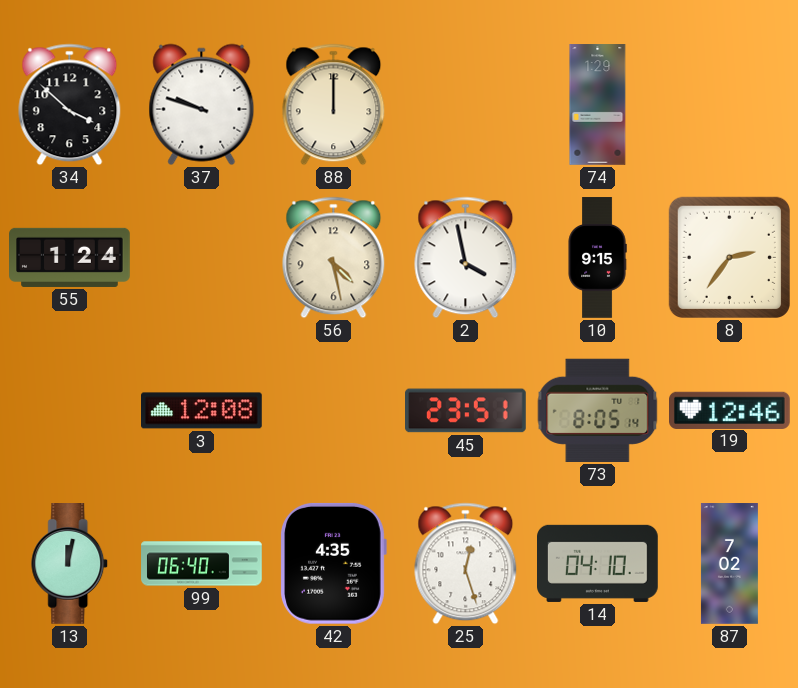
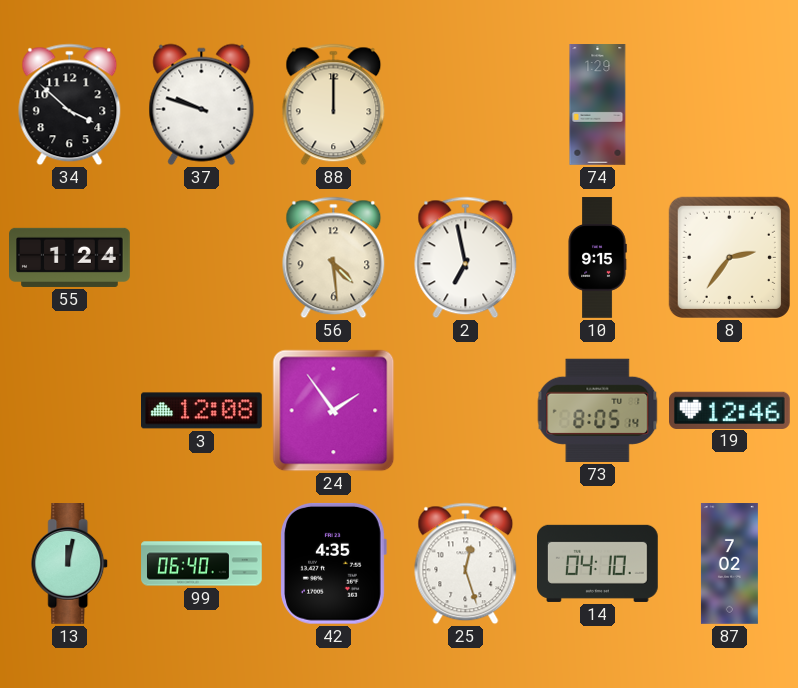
56: 4:28 -> 4:29 (334, 258)
2: 3:58 -> 6:58 (466, 258)
24: none -> 1:54 (334, 411)
45: 23:51 -> none (466, 411)
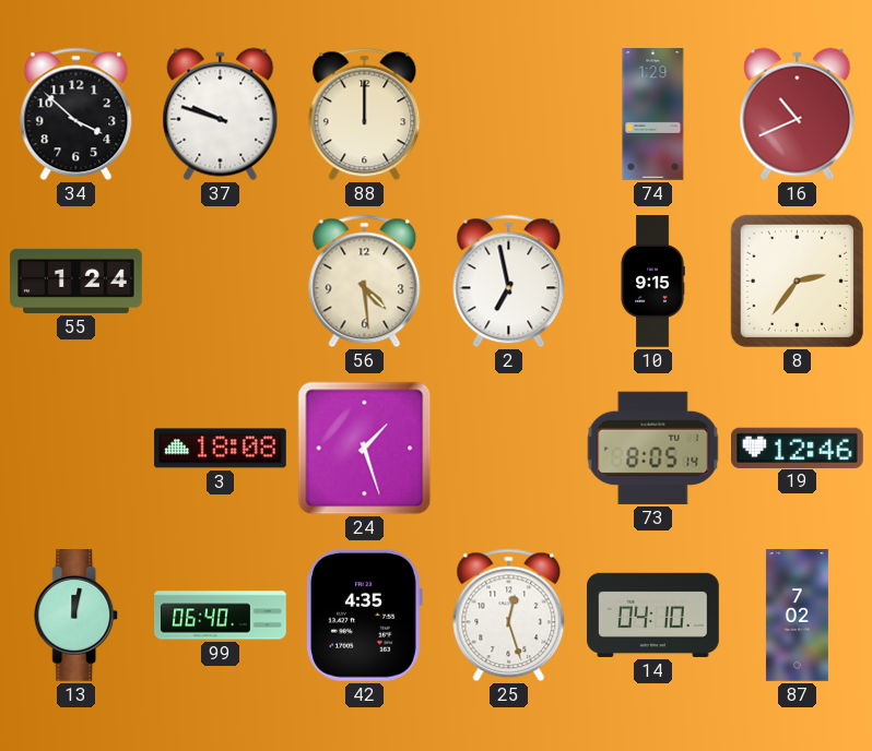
16: none -> 10:41 (798, 115)
3: 12:08 -> 18:08 (221, 449)
24: 1:54 -> 1:27 (365, 449)
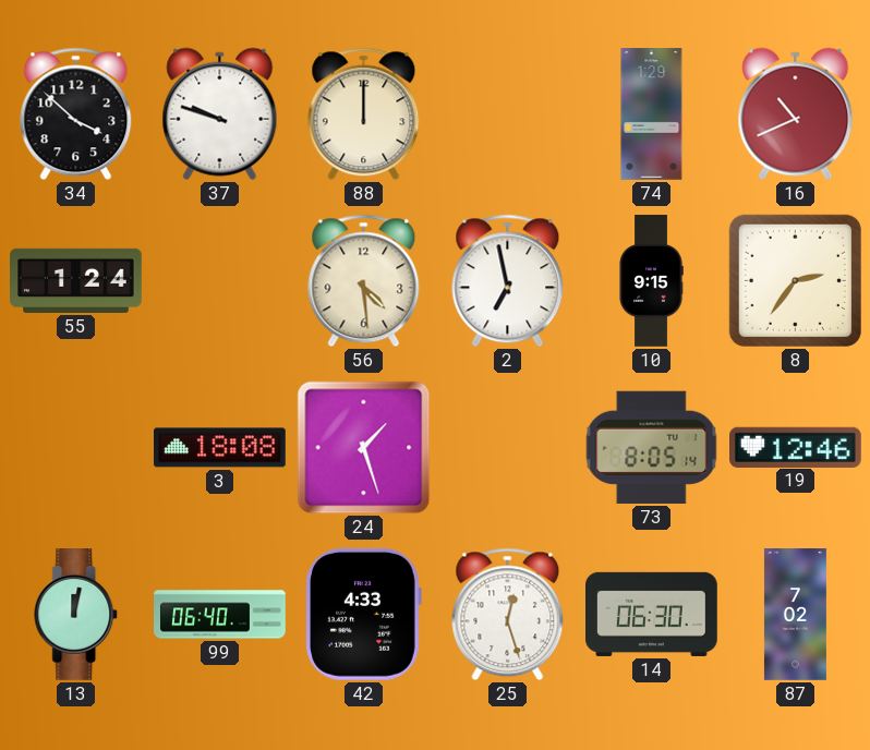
42: 4:35 -> 4:33 (363, 614)
14: 04:10 -> 06:30 (652, 614)
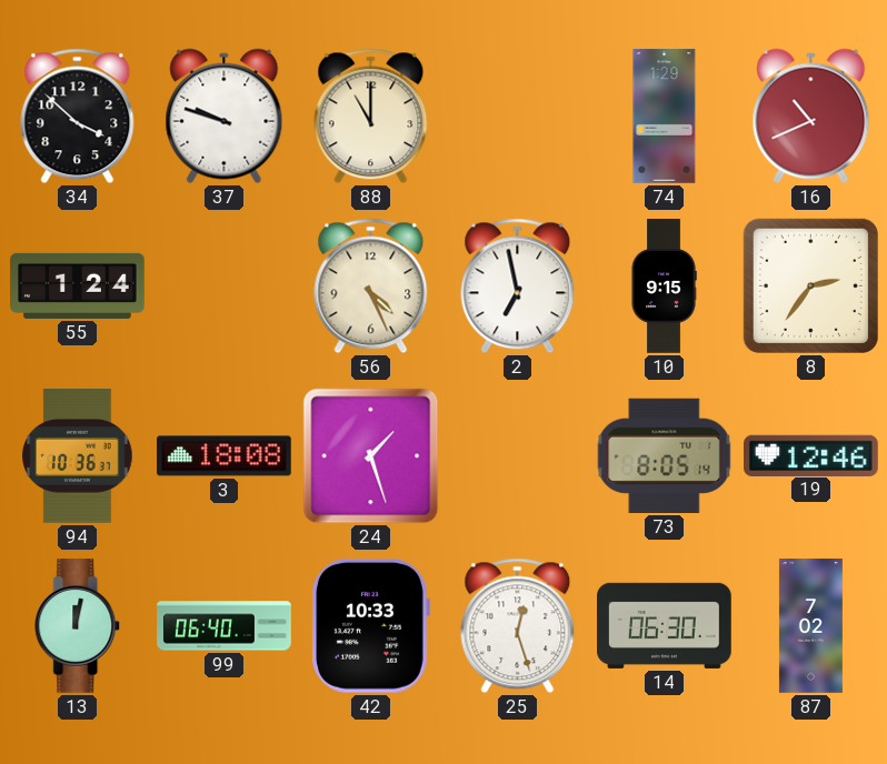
88: 12:00 -> 11:00 (371, 117)
56: 4:29 -> 4:26 (371, 286)
94: none -> 10:36 (78, 456)
42: 4:33 -> 10:33 (370, 625)
